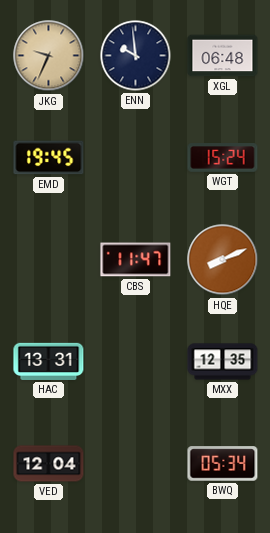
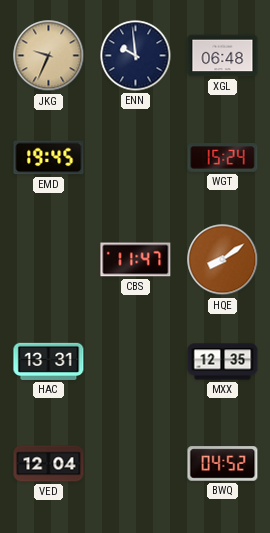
HQE: 8:11 -> 8:09 (223, 260)
BWQ: 05:34 -> 04:52 (223, 464)
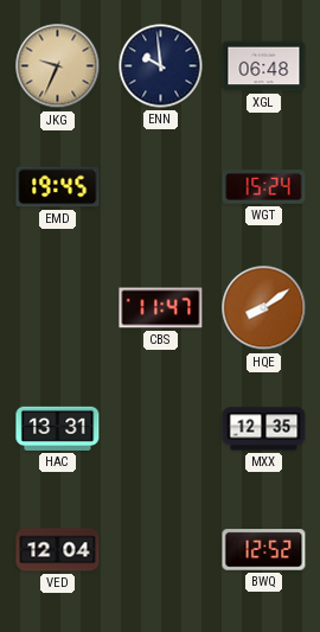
BWQ: 04:52 -> 12:52 (264, 550)
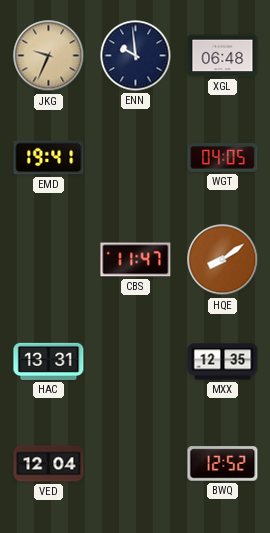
EMD: 19:45 -> 19:41 (49, 158)
WGT: 15:24 -> 04:05 (223, 158)
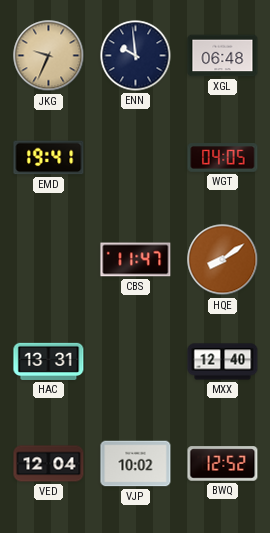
MXX: 12:35 -> 12:40 (223, 362)
VJP: none -> 10:02 (136, 464)
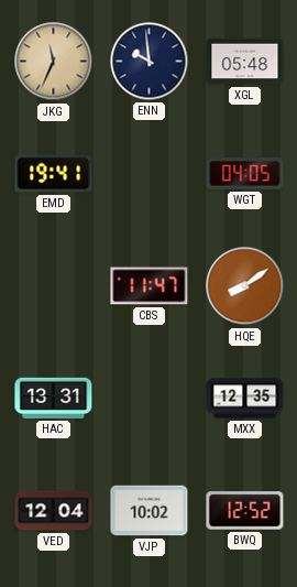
JKG: 9:34 -> 11:34 (54, 62)
XGL: 06:48 -> 05:48 (245, 62)
MXX: 12:40 -> 12:35 (245, 399)
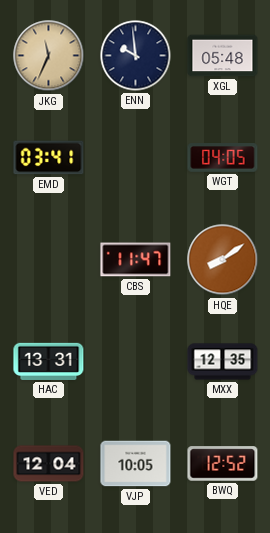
EMD: 19:41 -> 03:41 (49, 158)
VJP: 10:02 -> 10:05 (136, 464)
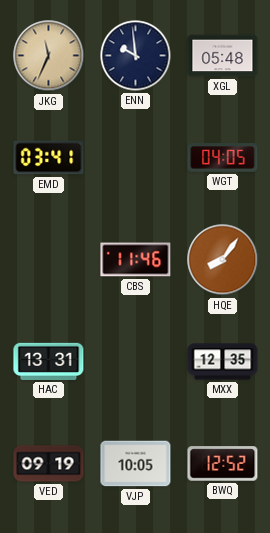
CBS: 11:47 -> 11:46 (136, 260)
HQE: 8:09 -> 8:06 (223, 260)
VED: 12:04 -> 09:19 (49, 464)
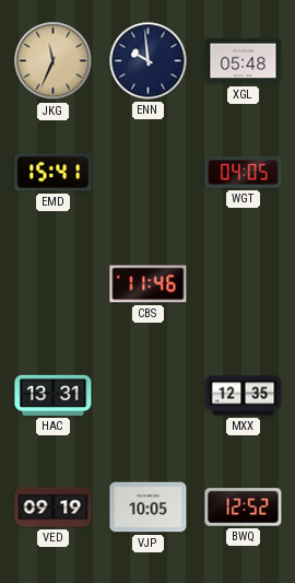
EMD: 03:41 -> 15:41 (54, 173)
HQE: 8:06 -> none (223, 260)
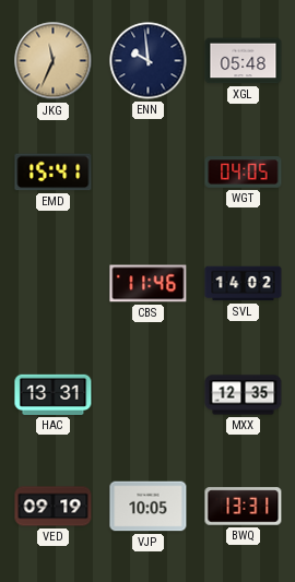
SVL: none -> 14:02 (244, 284)
BWQ: 12:52 -> 13:31 (244, 507)
